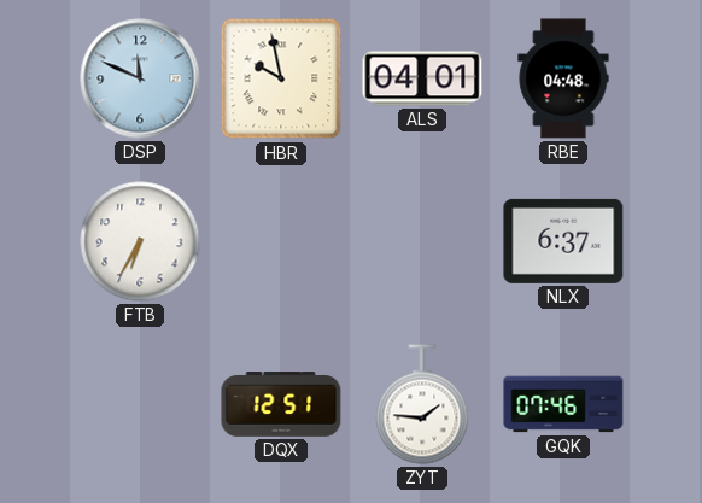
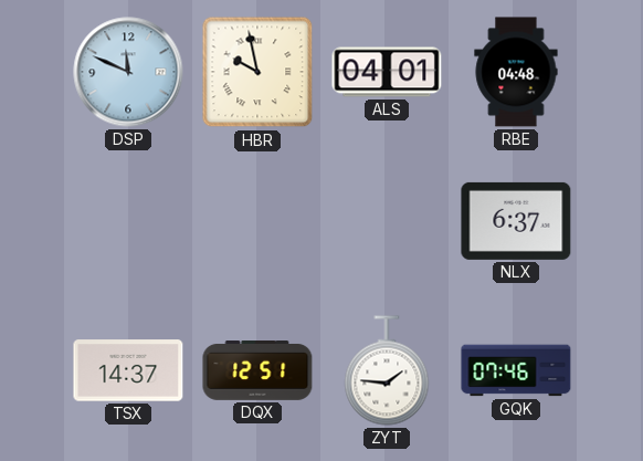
FTB: 6:35 -> none (140, 241)
TSX: none -> 14:37 (128, 370)
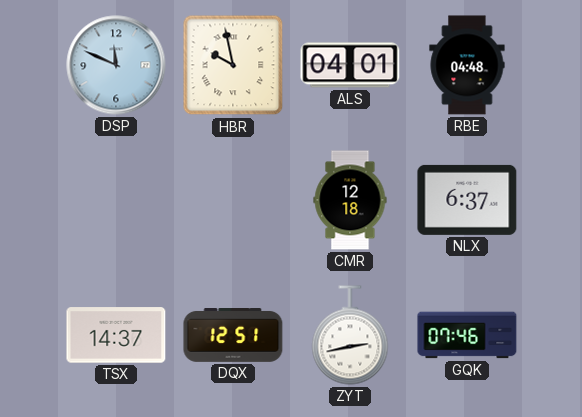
CMR: none -> 12:18 (350, 200)
ZYT: 1:46 -> 2:43 (350, 335)
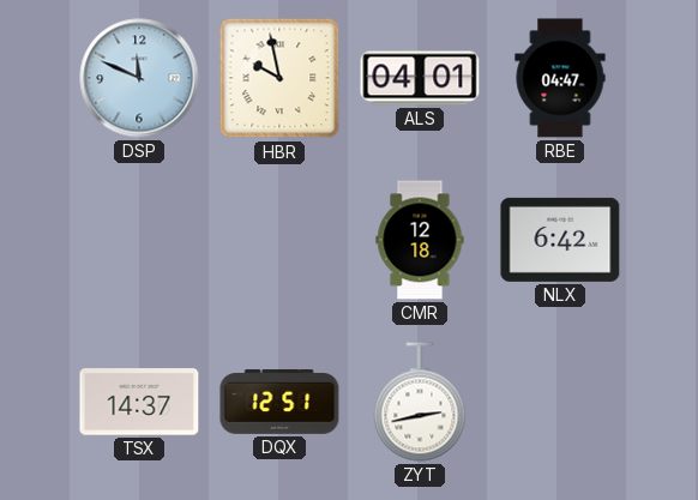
RBE: 04:48 -> 04:47 (560, 78)
NLX: 6:37 -> 6:42 (560, 240)
GQK: 07:46 -> none (467, 335)
